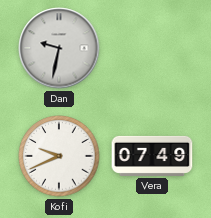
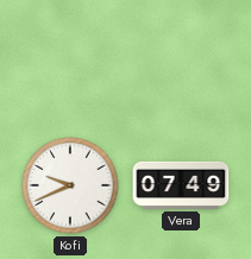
Dan: 9:32 -> none (59, 48)
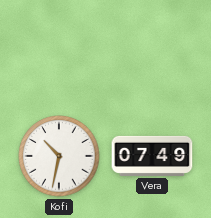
Kofi: 9:41 -> 10:32 (59, 156)
